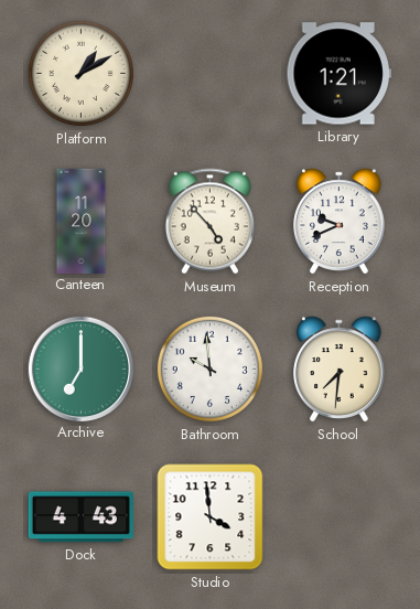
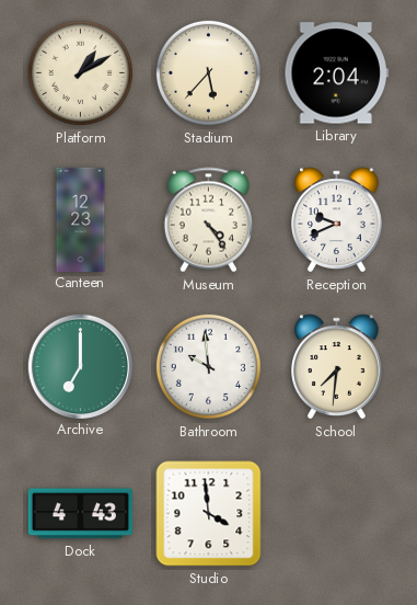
Stadium: none -> 5:37 (208, 72)
Library: 1:21 -> 2:04 (336, 73)
Canteen: 11:20 -> 12:23 (81, 219)
Museum: 4:53 -> 4:24 (208, 220)
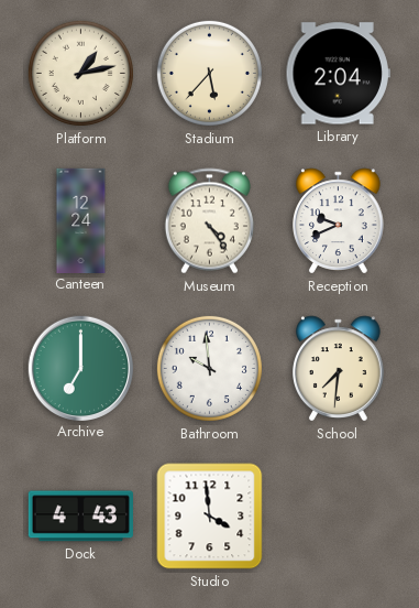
Platform: 1:10 -> 1:13 (80, 73)
Canteen: 12:23 -> 12:24 (81, 220)
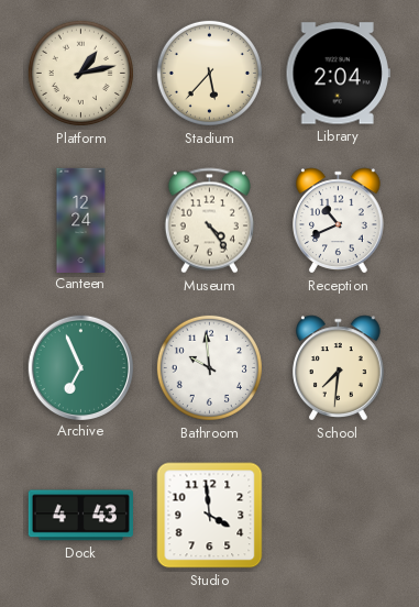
Reception: 9:41 -> 10:41 (339, 221)
Archive: 7:00 -> 6:56 (80, 367)
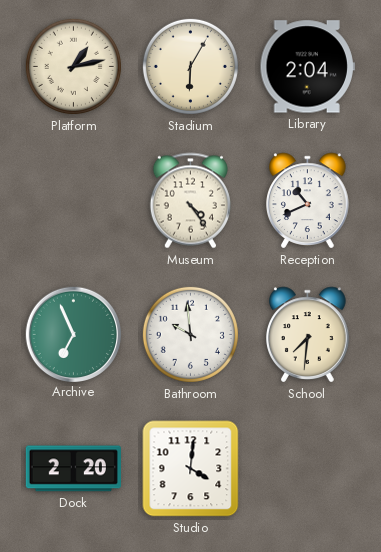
Stadium: 5:37 -> 6:05 (190, 66)
Canteen: 12:24 -> none (81, 220)
Dock: 4:43 -> 2:20 (73, 469)
Studio: 3:59 -> 4:01 (191, 469)
